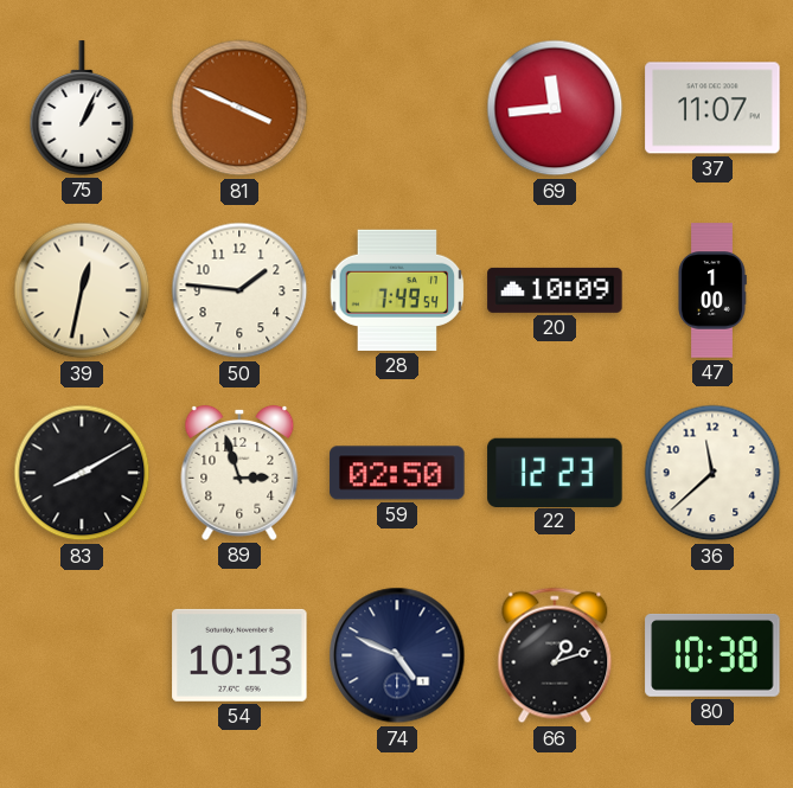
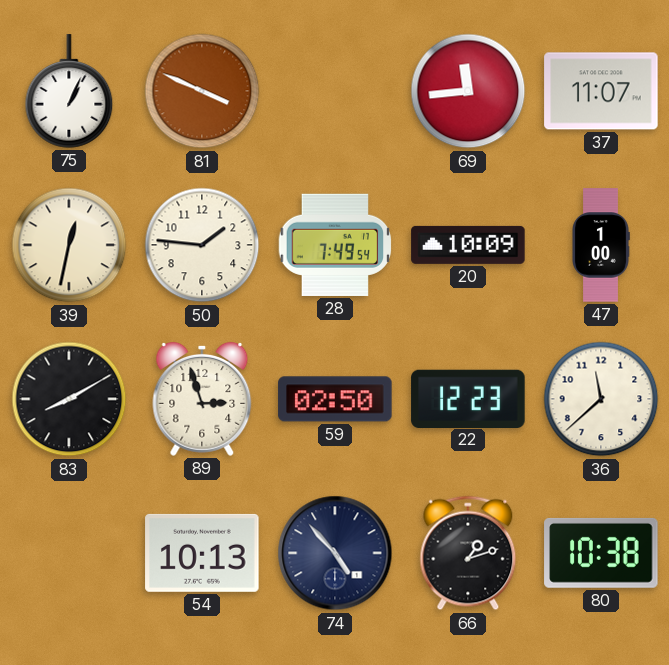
74: 4:49 -> 4:53 (335, 553)
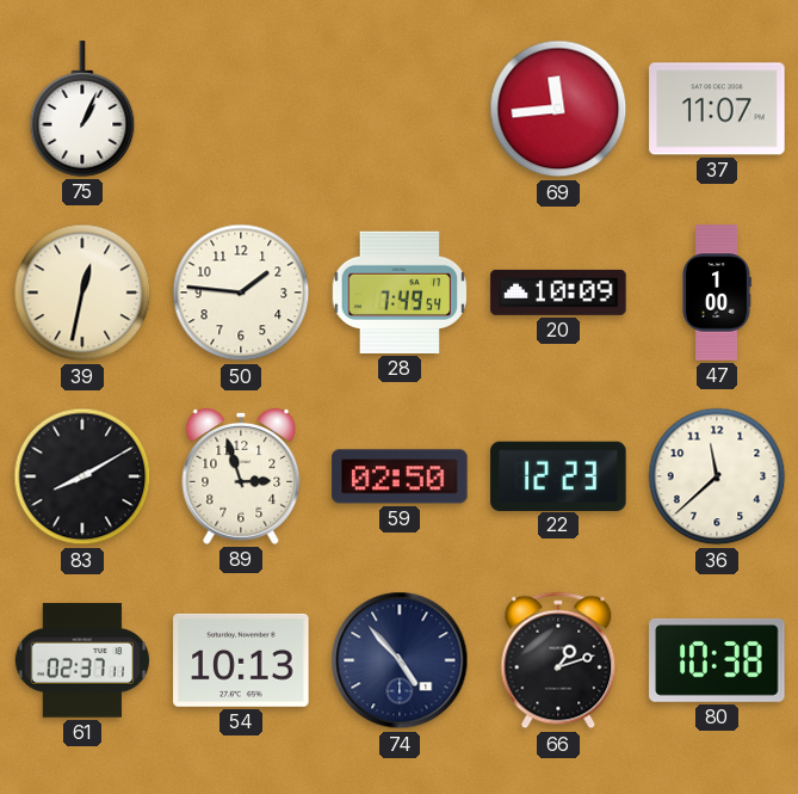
81: 3:49 -> none (202, 91)
61: none -> 02:37 (82, 660)
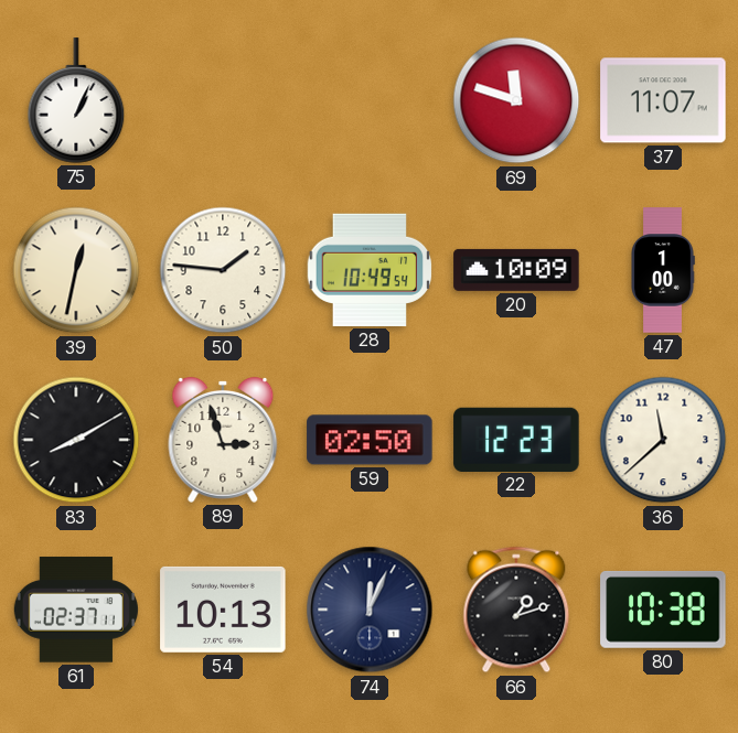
69: 11:44 -> 11:48 (516, 100)
28: 7:49 -> 10:49 (370, 270)
74: 4:53 -> 12:04 (370, 610)
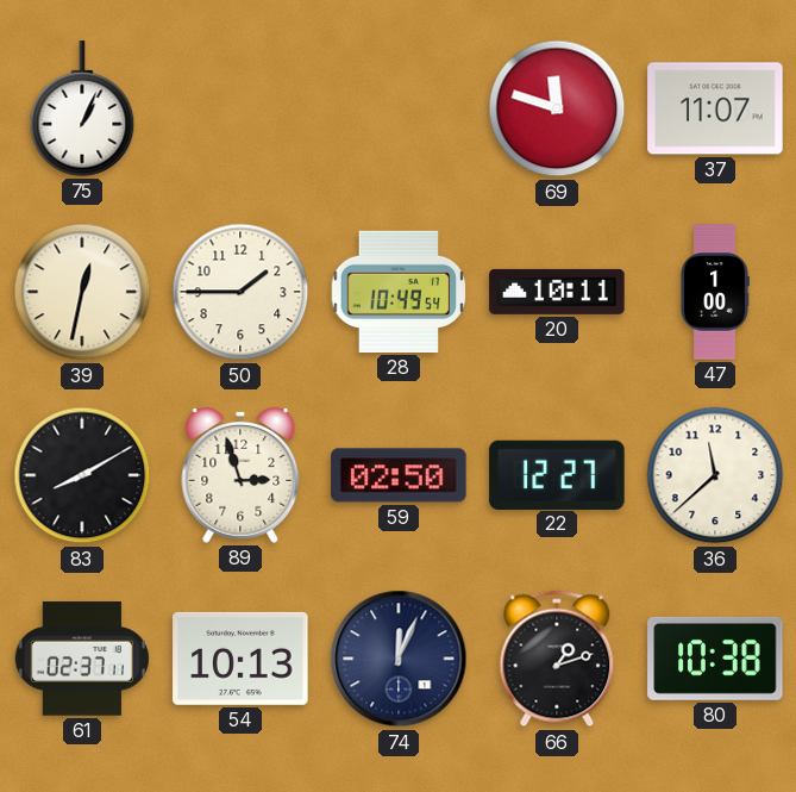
50: 1:46 -> 1:45 (240, 292)
20: 10:09 -> 10:11 (557, 292)
22: 12:23 -> 12:27 (557, 474)
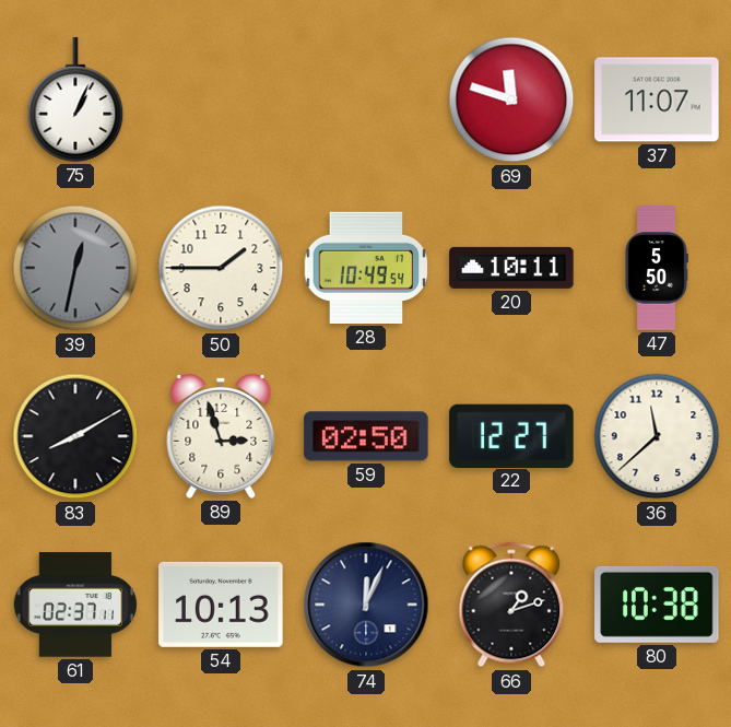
39 dial: cream -> grey (75, 268)
47: 1:00 -> 5:50 (657, 268)
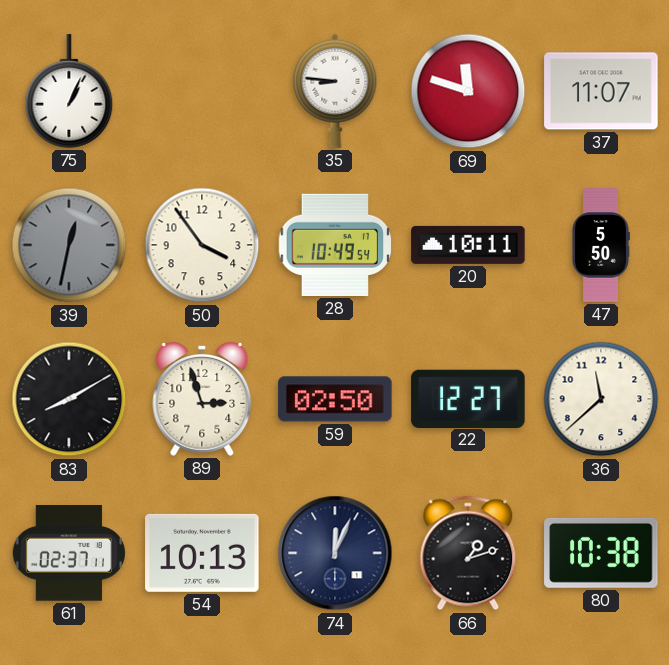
35: none -> 8:46 (335, 91)
50: 1:45 -> 3:54 (202, 245)
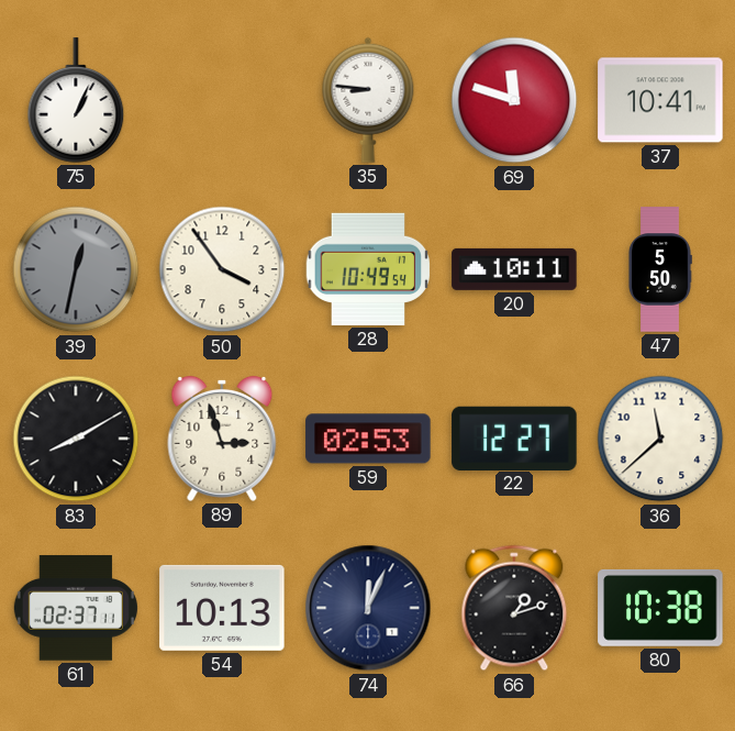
37: 11:07 -> 10:41 (660, 100)
59: 02:50 -> 02:53 (368, 439)
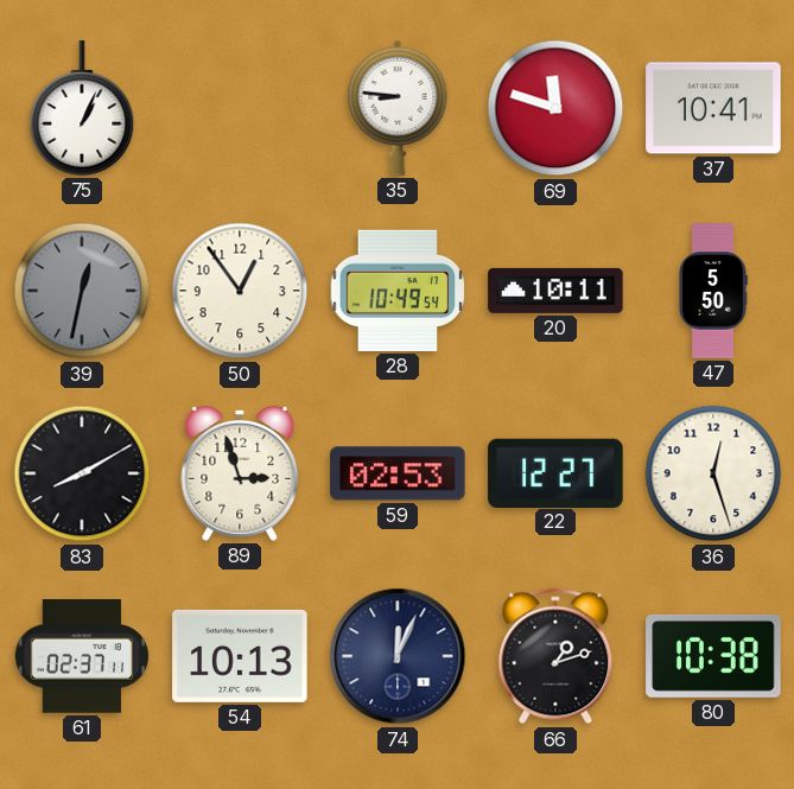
50: 3:54 -> 12:54 (240, 291)
36: 11:38 -> 12:27 (713, 473)
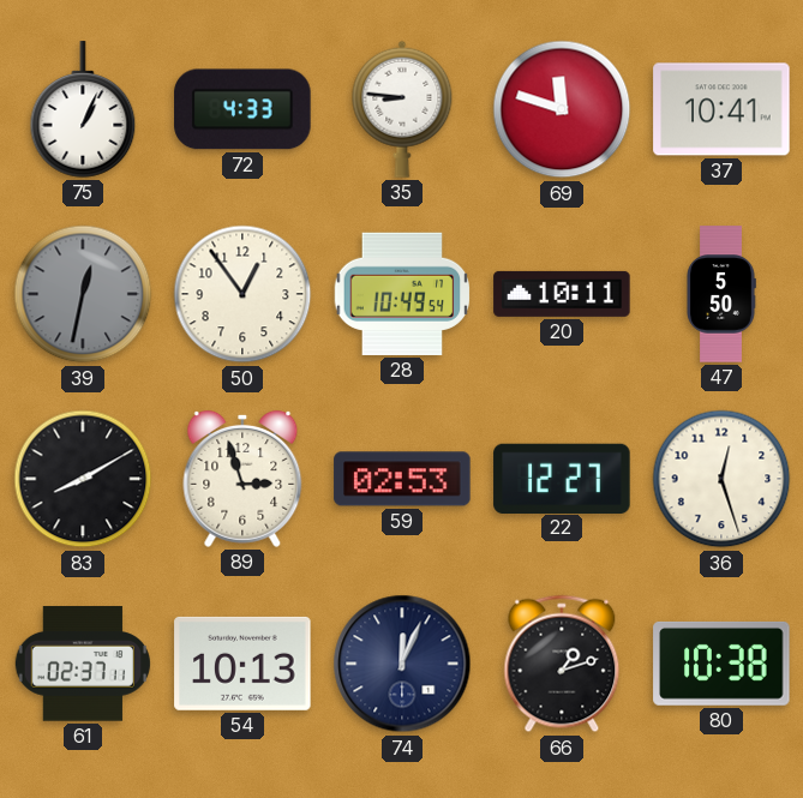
72: none -> 4:33 (242, 109)
